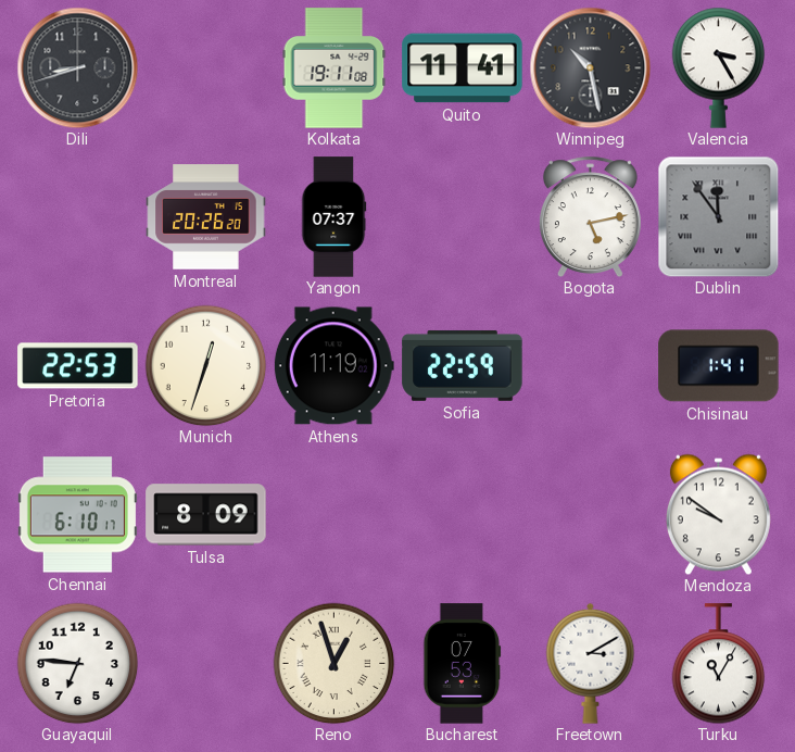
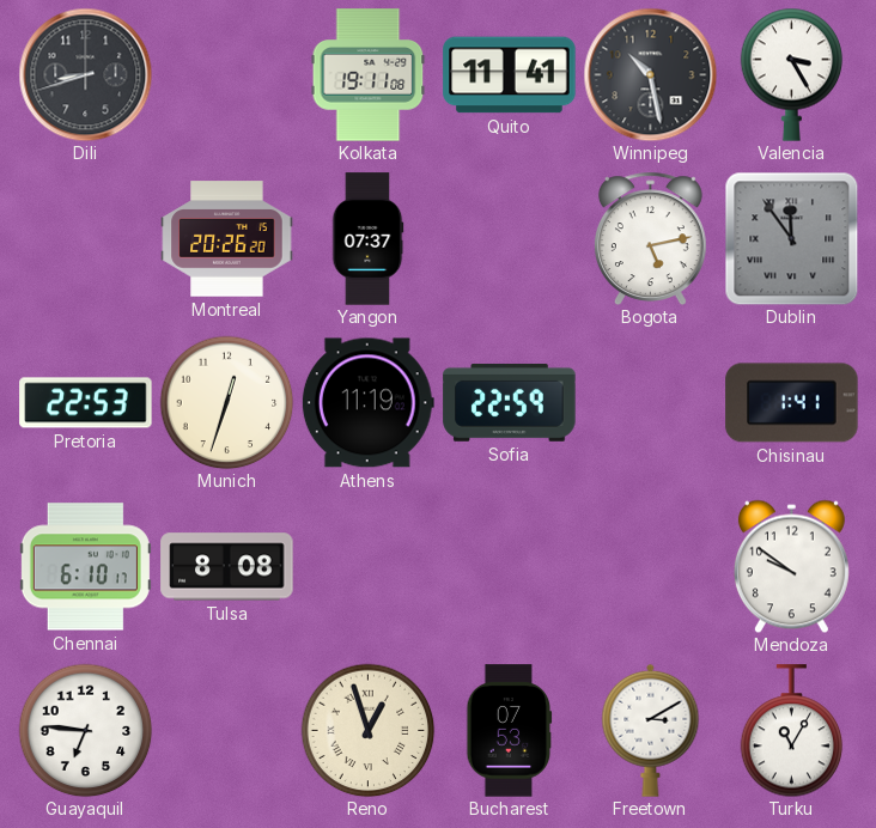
Tulsa: 8:09 -> 8:08 (227, 567)
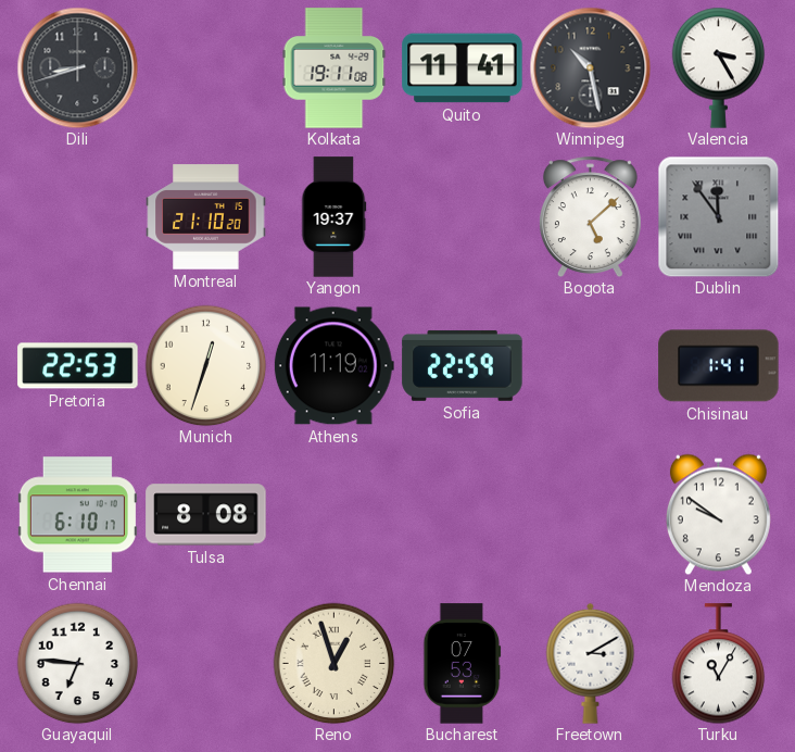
Montreal: 20:26 -> 21:10 (206, 217)
Yangon: 07:37 -> 19:37 (333, 217)
Bogota: 5:13 -> 5:08 (590, 216)
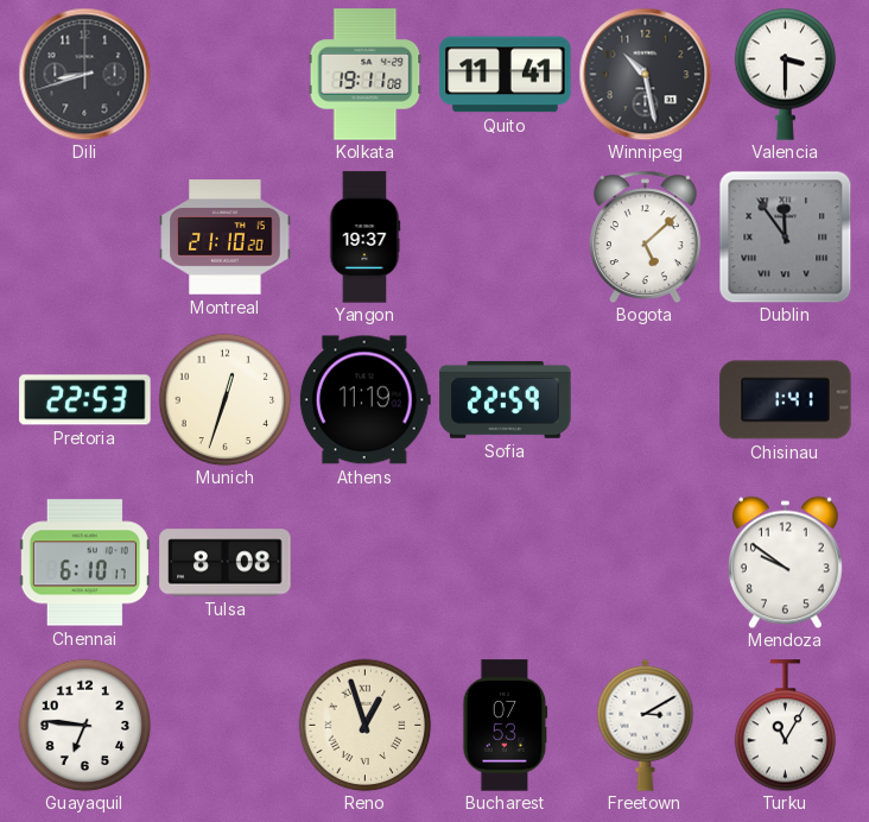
Valencia: 3:25 -> 3:30 (786, 74)
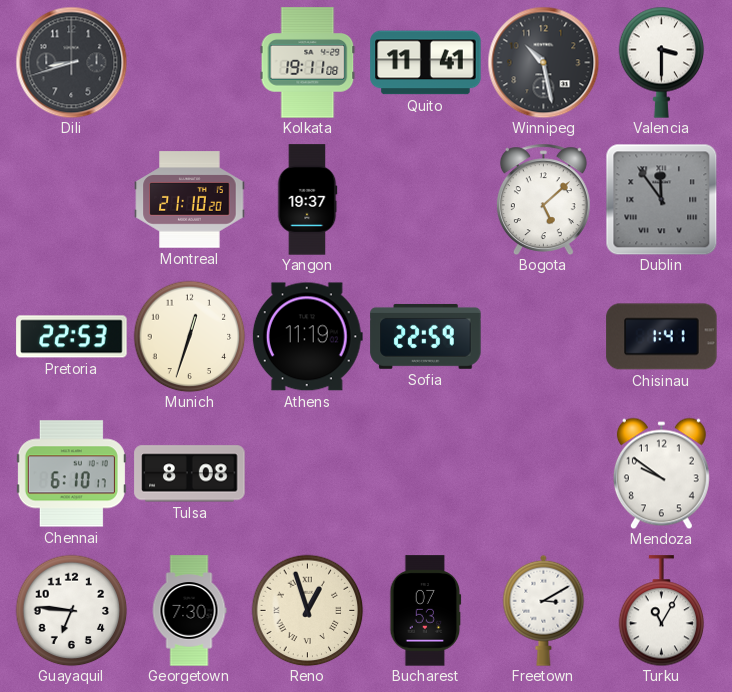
Georgetown: none -> 7:30 (189, 611)
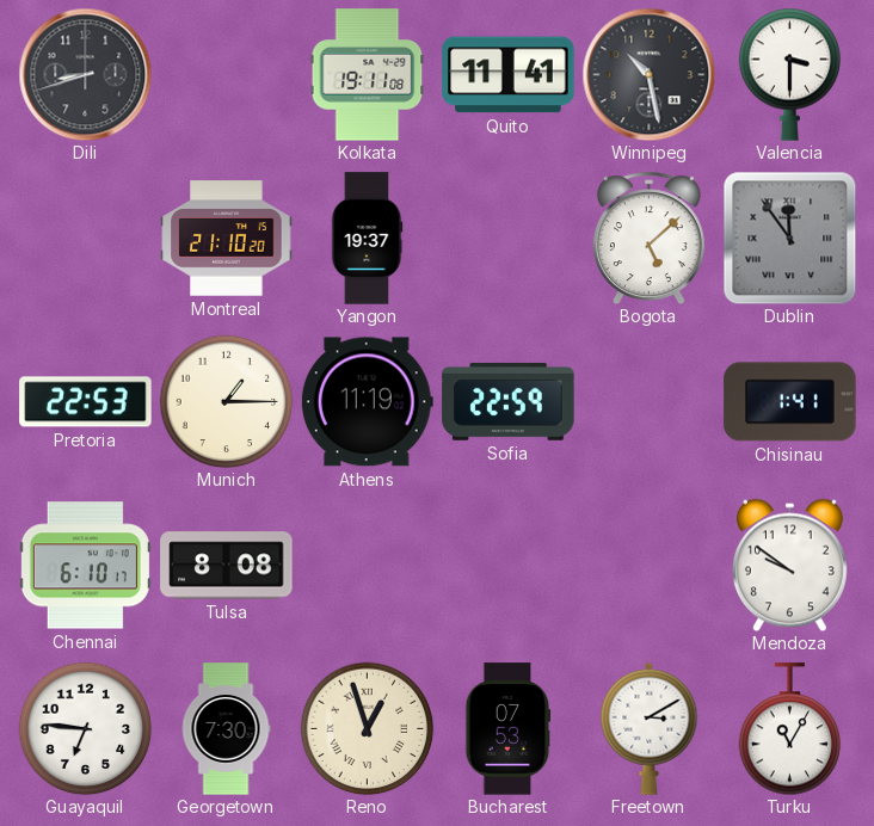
Munich: 12:33 -> 1:15 (226, 401)
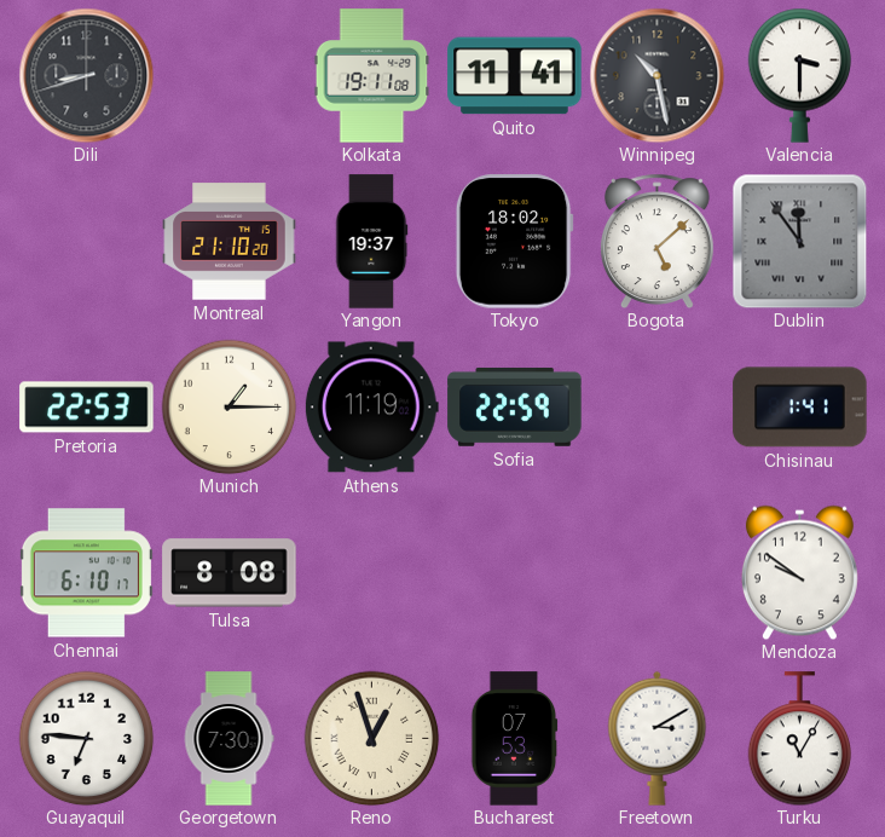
Tokyo: none -> 18:02 (514, 242)
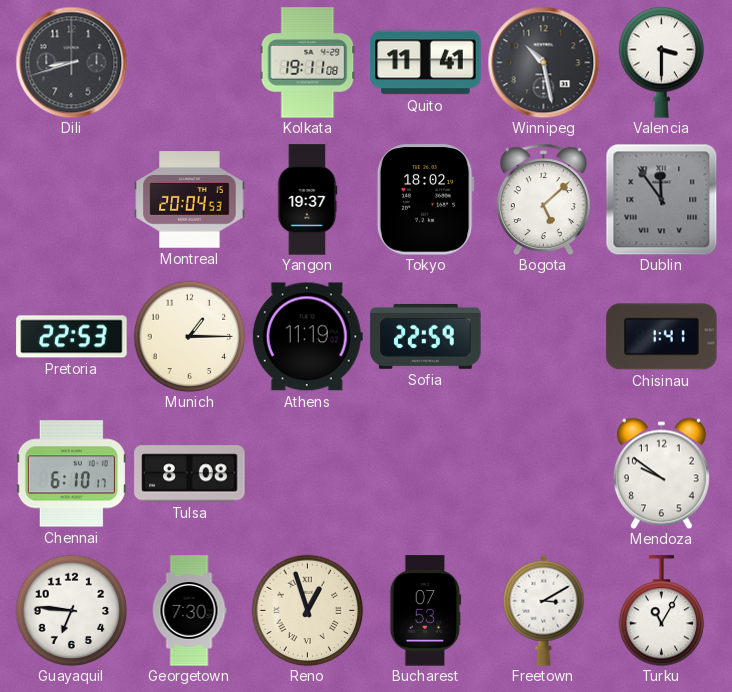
Montreal: 21:10 -> 20:04 (190, 200)
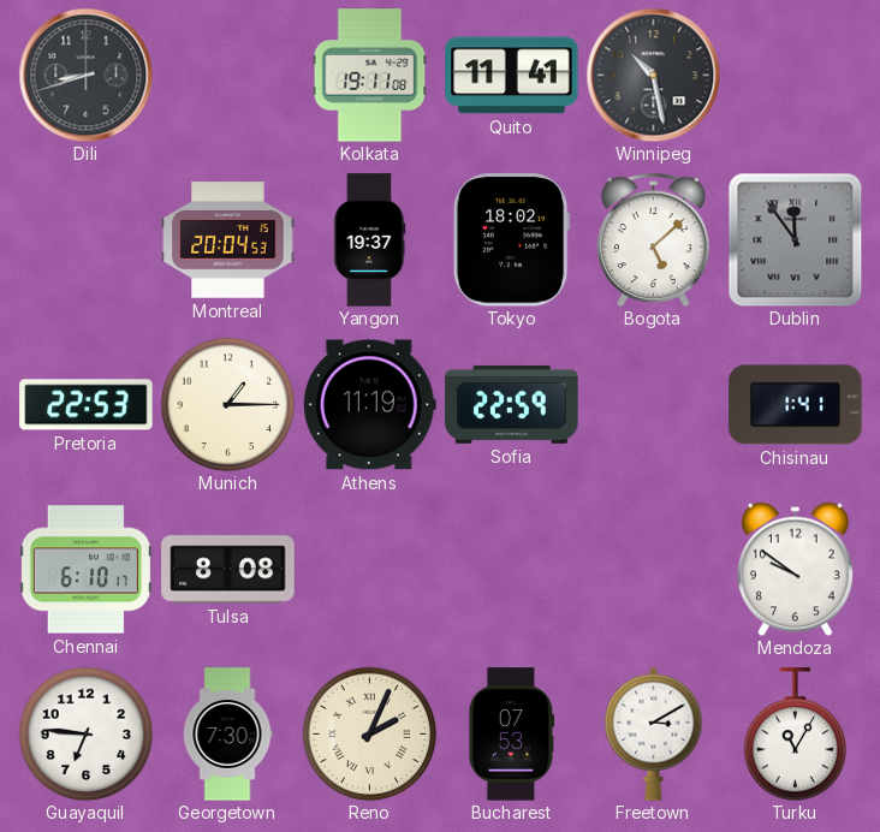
Valencia: 3:30 -> none (662, 62)
Reno: 12:57 -> 2:04 (369, 733)
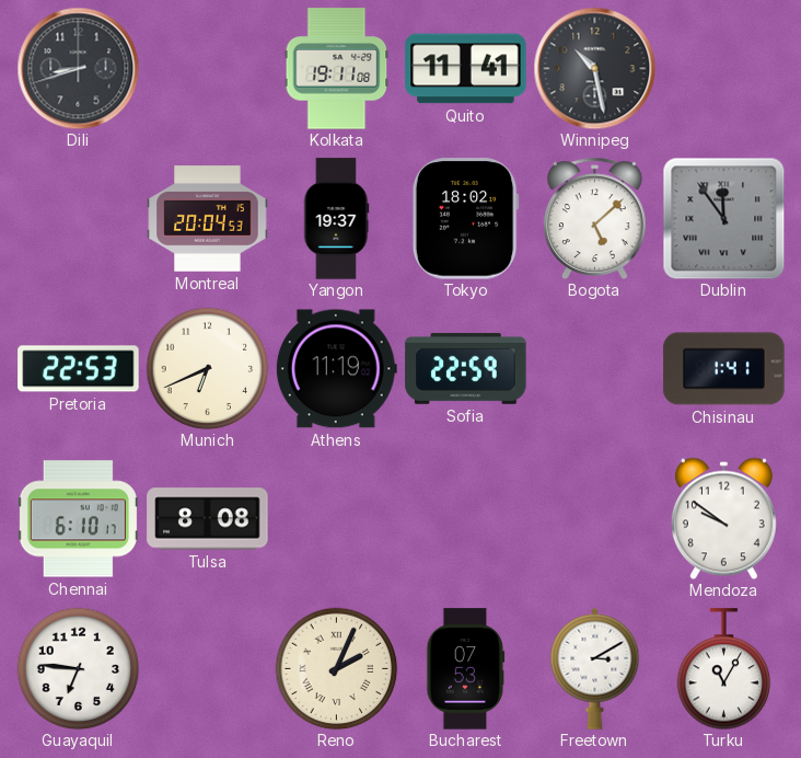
Munich: 1:15 -> 6:41 (207, 368)
Georgetown: 7:30 -> none (227, 735)
